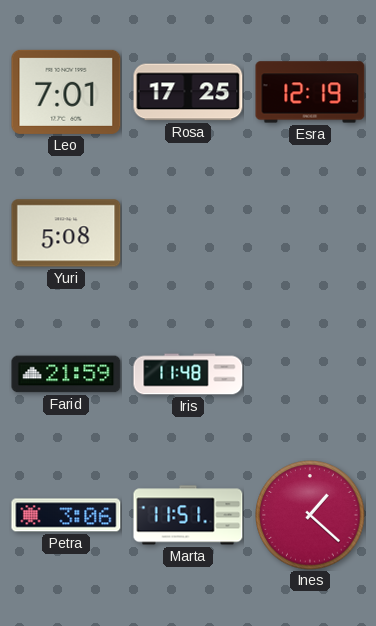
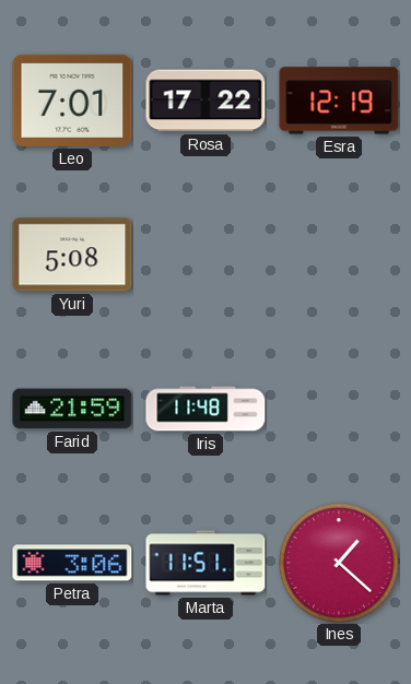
Rosa: 17:25 -> 17:22 (205, 101)
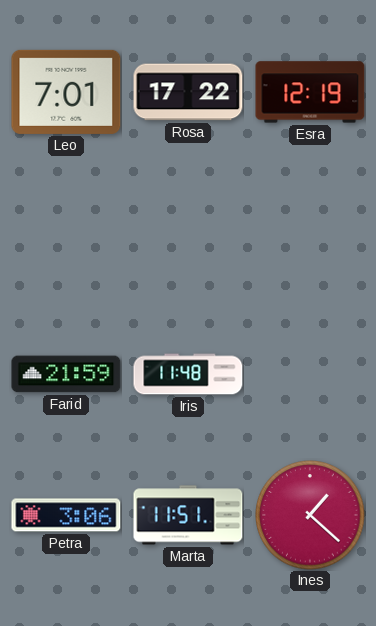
Yuri: 5:08 -> none (72, 255)
